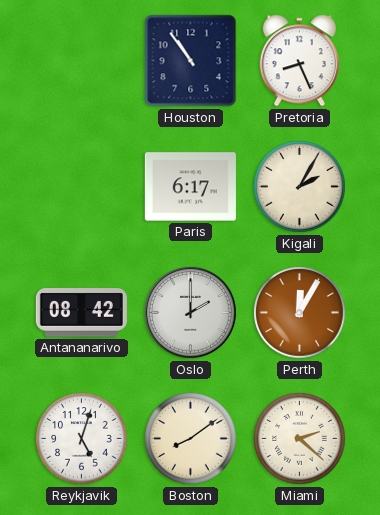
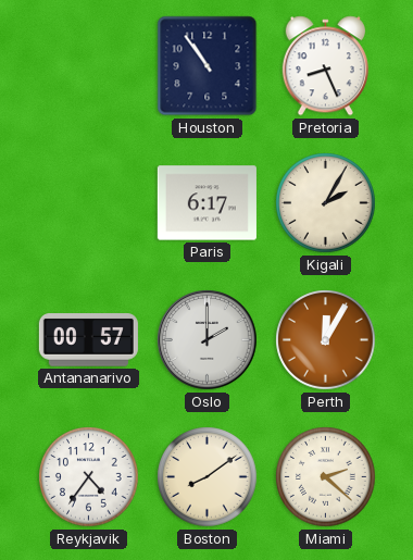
Antananarivo: 08:42 -> 00:57 (88, 340)
Reykjavik: 5:03 -> 4:36 (89, 477)
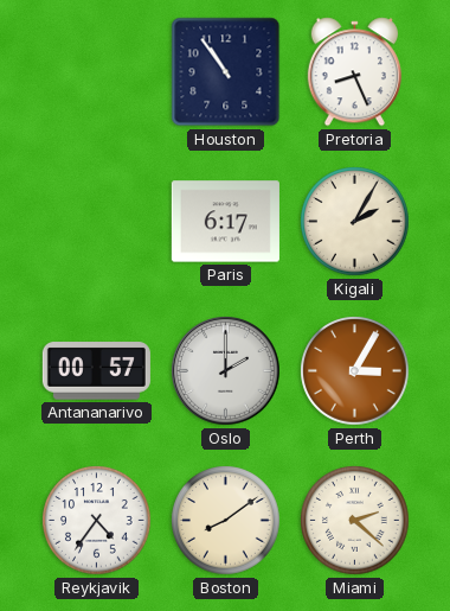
Perth: 12:05 -> 3:05 (355, 371)
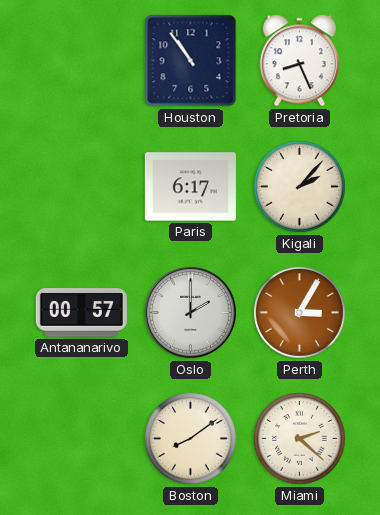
Kigali: 2:05 -> 2:07 (300, 187)
Reykjavik: 4:36 -> none (97, 521)
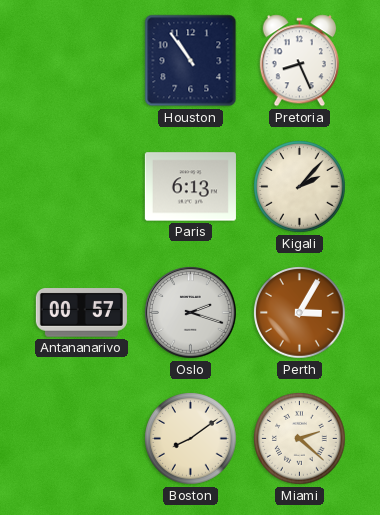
Paris: 6:17 -> 6:13 (190, 187)
Oslo: 2:00 -> 2:18 (191, 313)
